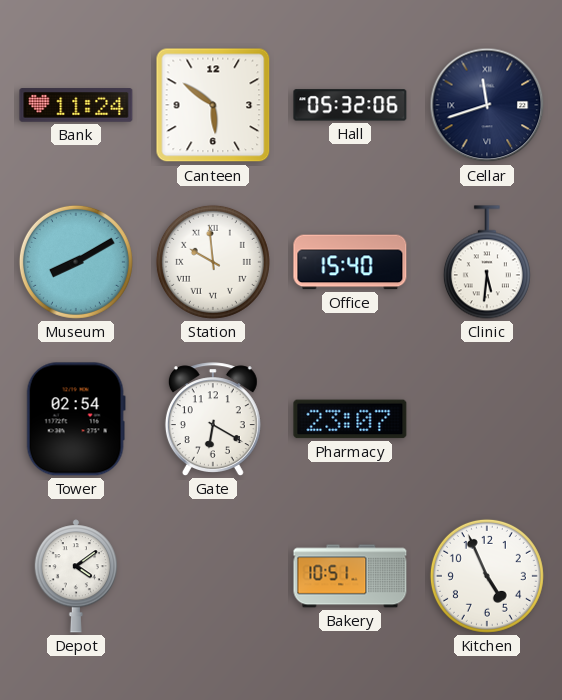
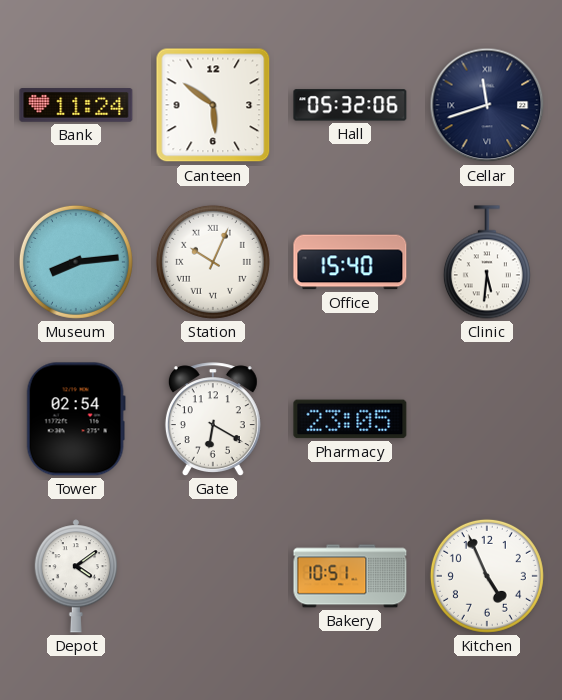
Museum: 8:10 -> 8:14 (76, 262)
Station: 9:59 -> 10:04 (213, 262)
Pharmacy: 23:07 -> 23:05 (350, 419)
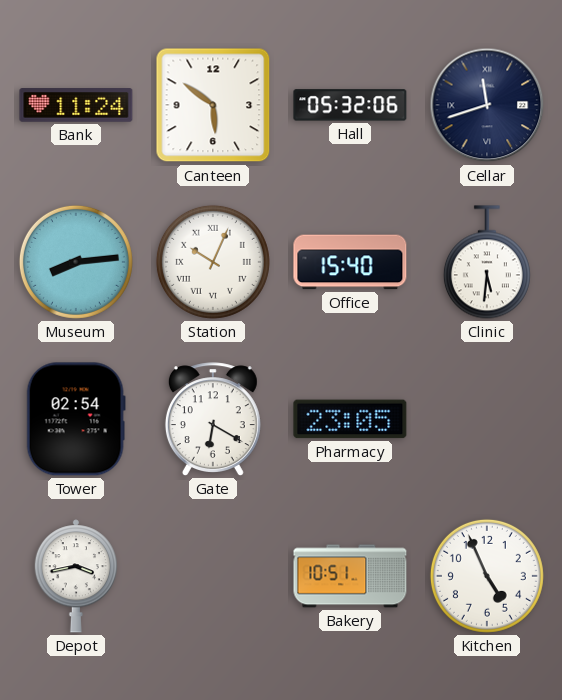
Depot: 4:09 -> 3:43 (75, 576)
